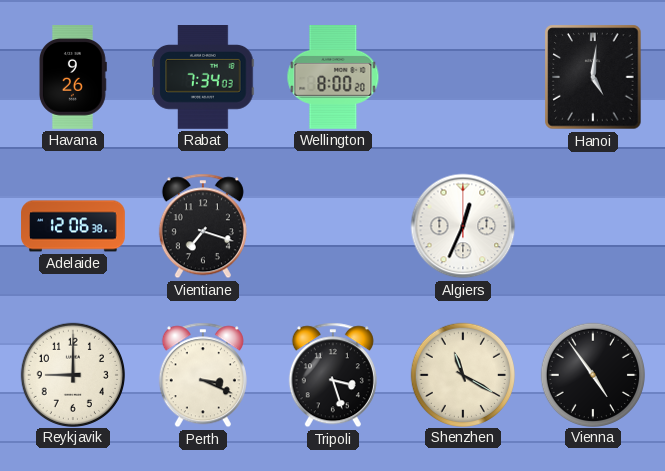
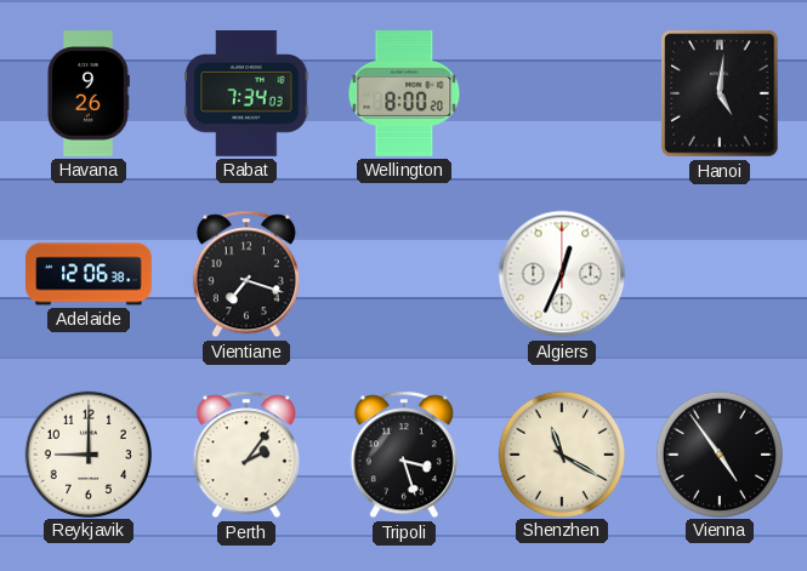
Perth: 3:19 -> 2:06 (246, 455)
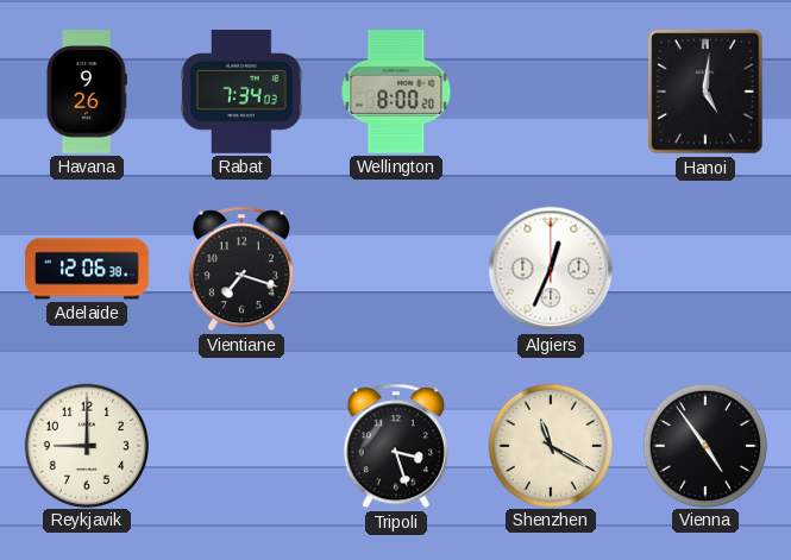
Perth: 2:06 -> none (246, 455)
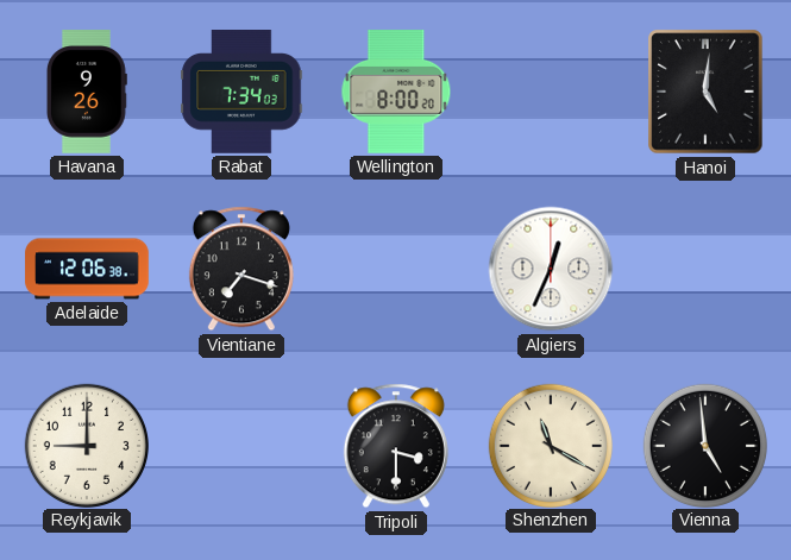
Tripoli: 3:27 -> 3:30 (396, 446)
Vienna: 4:54 -> 4:59 (704, 445)
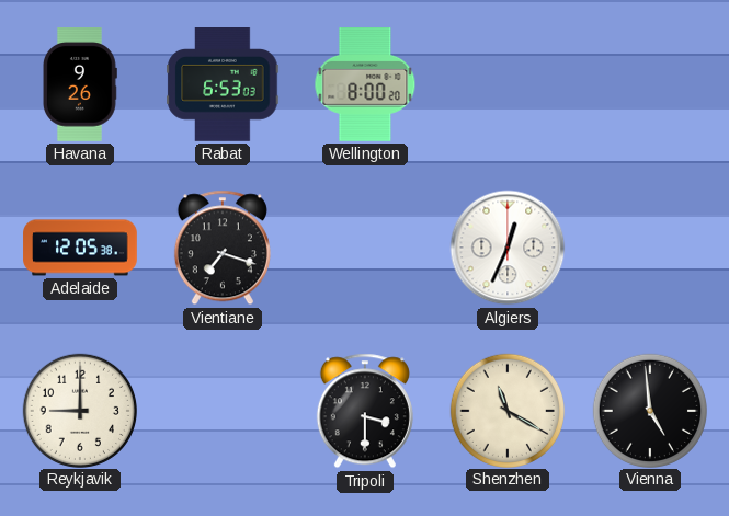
Rabat: 7:34 -> 6:53 (223, 85)
Hanoi: 5:01 -> none (705, 92)
Adelaide: 12:06 -> 12:05 (80, 248)
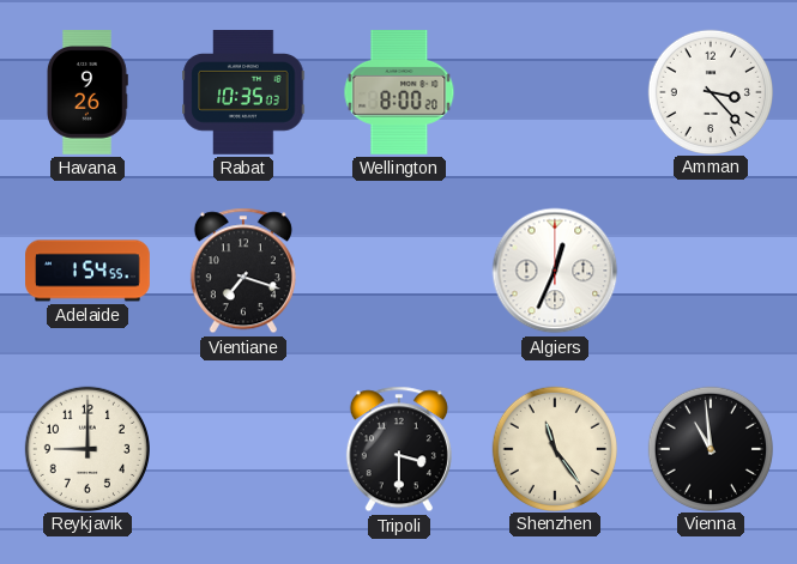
Rabat: 6:53 -> 10:35 (243, 93)
Amman: none -> 3:23 (710, 91)
Adelaide: 12:05 -> 1:54 (87, 271)
Shenzhen: 11:20 -> 11:24 (554, 448)
Vienna: 4:59 -> 10:59 (710, 448)
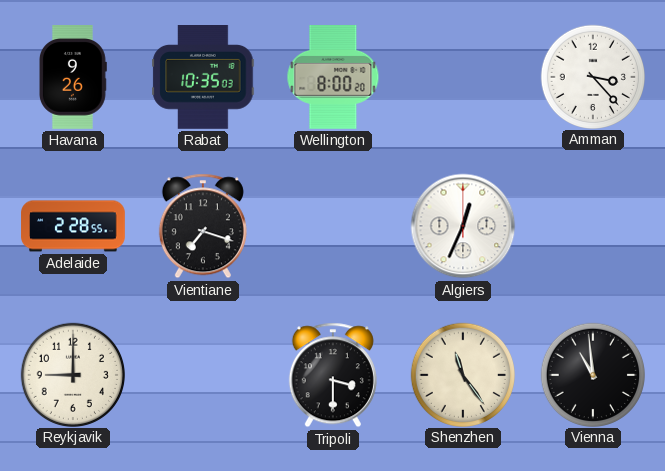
Adelaide: 1:54 -> 2:28 (73, 226)
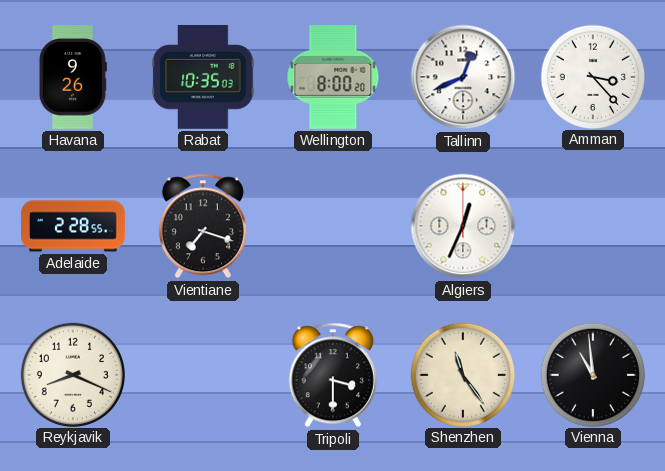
Tallinn: none -> 12:41 (463, 77)
Reykjavik: 9:00 -> 8:19 (72, 374)
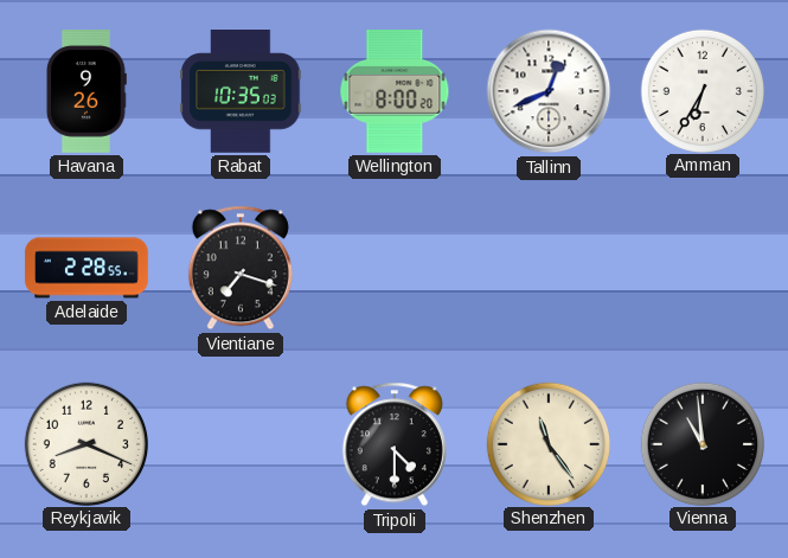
Amman: 3:23 -> 6:35 (701, 90)
Algiers: 12:34 -> none (463, 226)
Tripoli: 3:30 -> 4:30 (395, 444)
